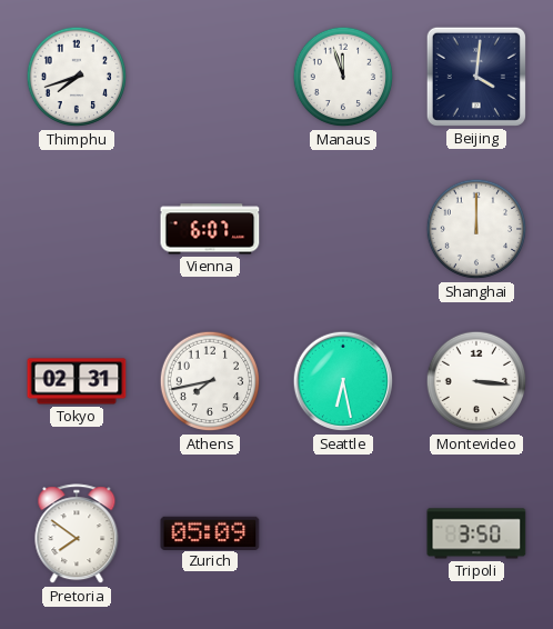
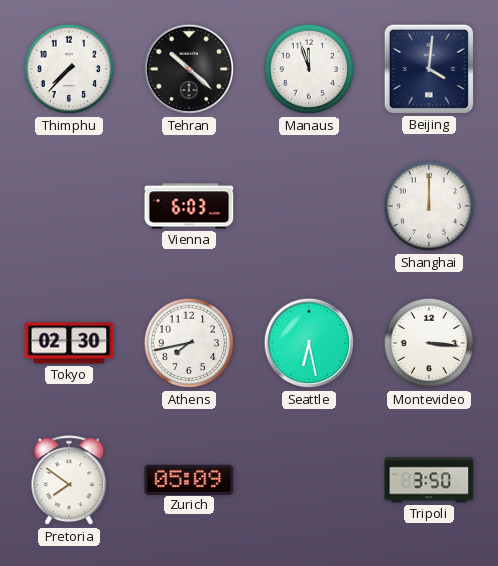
Thimphu: 7:42 -> 7:37 (69, 69)
Tehran: none -> 10:22 (189, 69)
Vienna: 6:07 -> 6:03 (189, 206)
Tokyo: 02:31 -> 02:30 (69, 343)
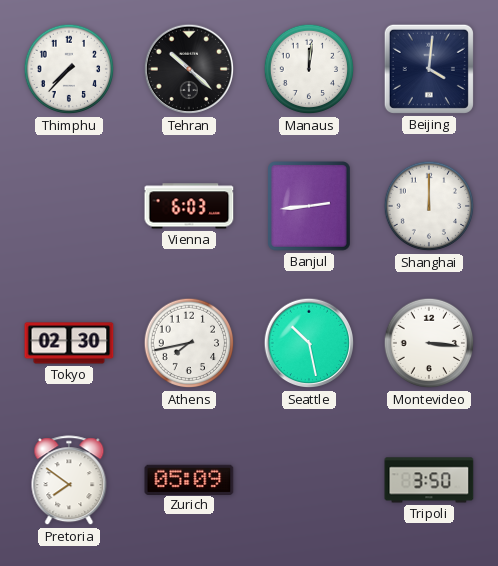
Manaus: 11:57 -> 12:01 (309, 69)
Banjul: none -> 2:44 (310, 207)
Seattle: 6:28 -> 10:28 (309, 343)
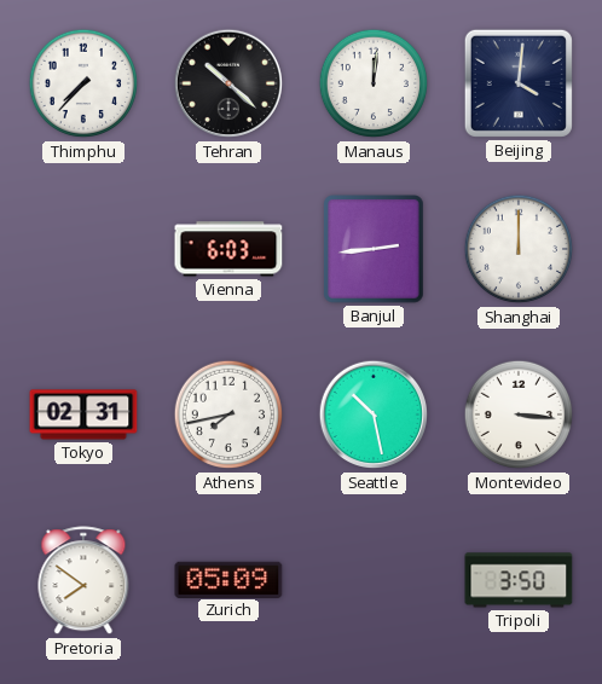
Tokyo: 02:30 -> 02:31 (83, 415)
